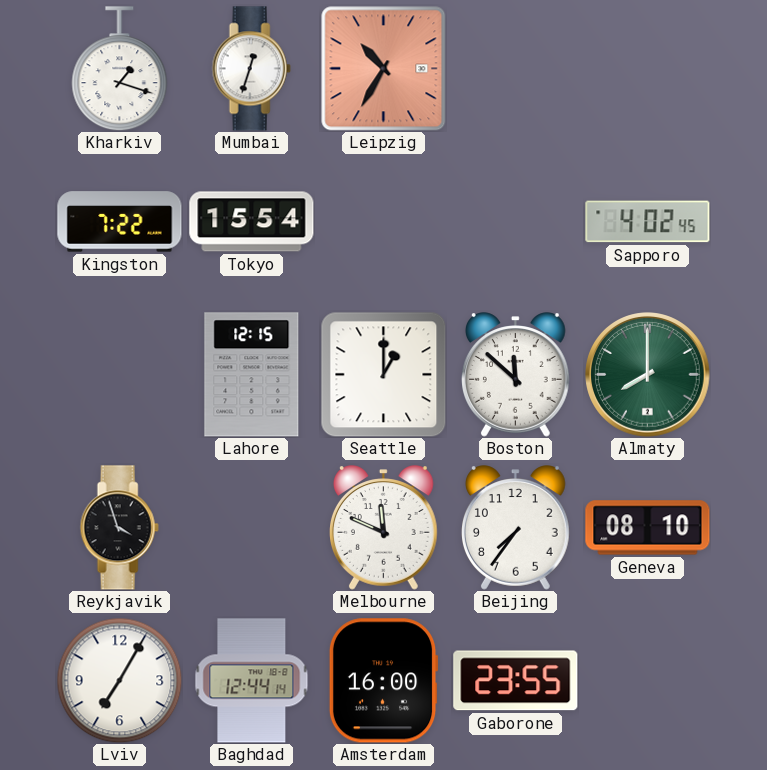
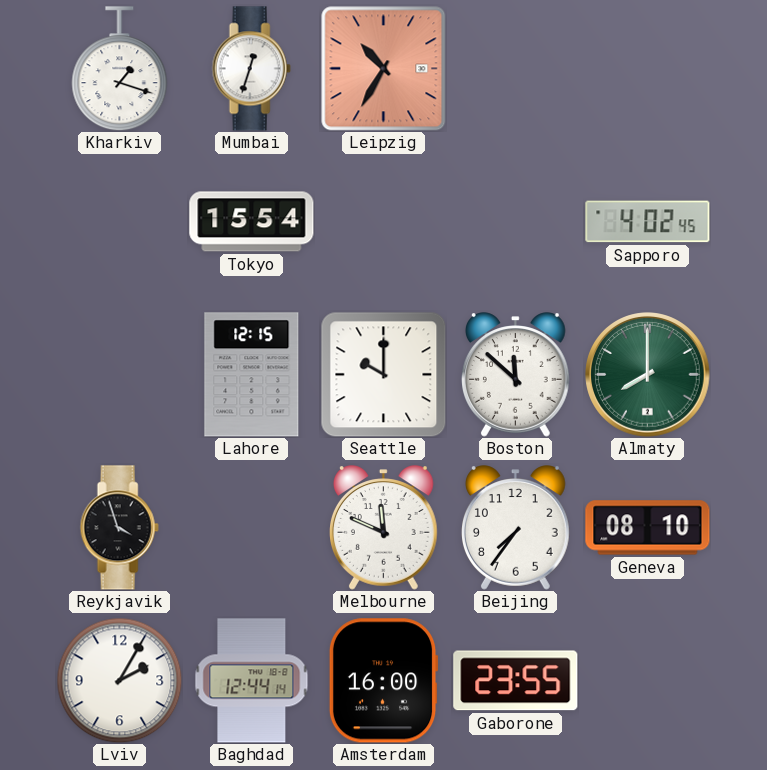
Kingston: 7:22 -> none (120, 222)
Seattle: 1:00 -> 10:00 (383, 374)
Lviv: 7:05 -> 2:05 (119, 680)
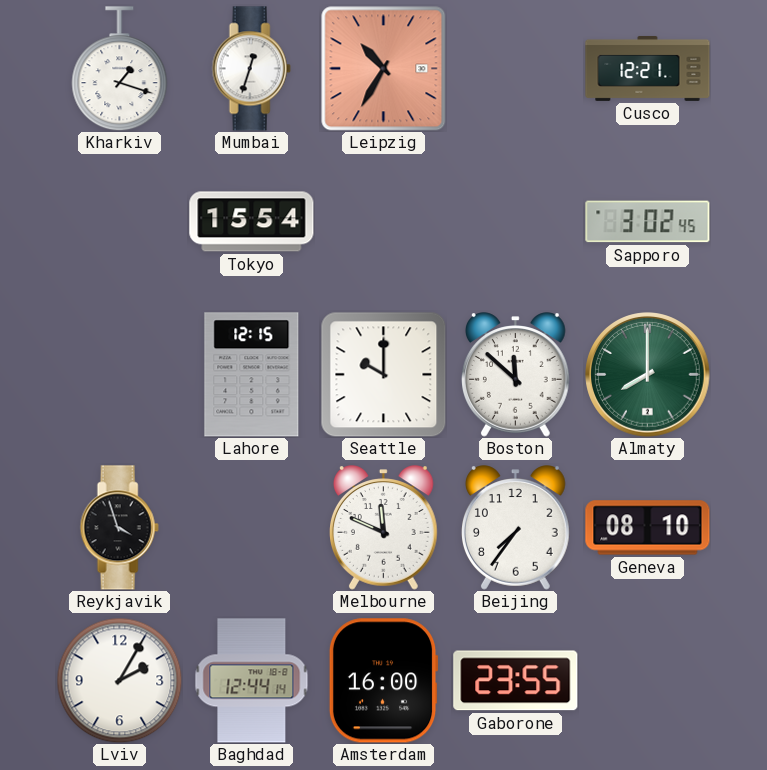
Cusco: none -> 12:21 (648, 68)
Sapporo: 4:02 -> 3:02 (648, 222)
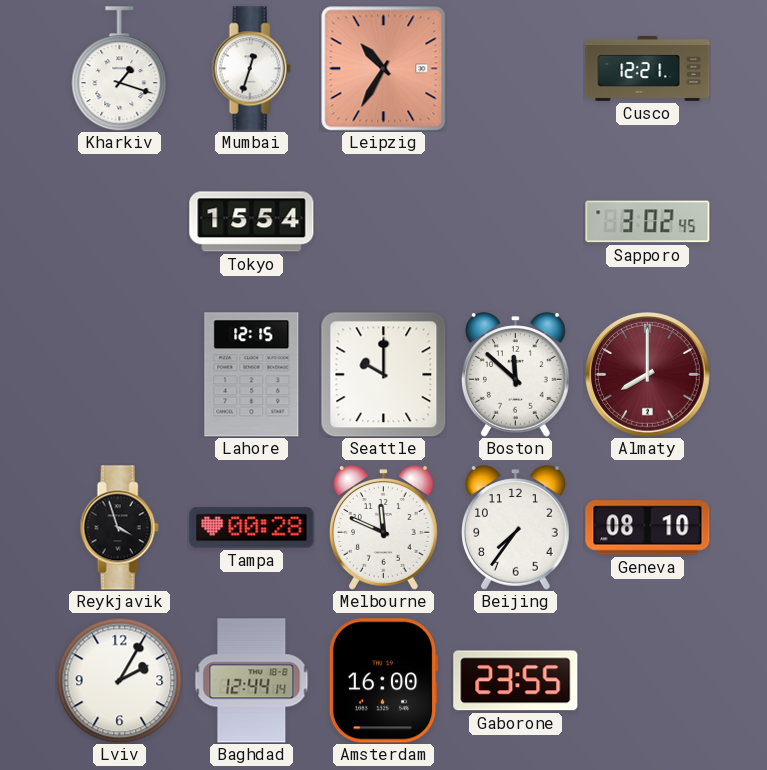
Almaty dial: green -> burgundy (648, 375)
Tampa: none -> 00:28 (252, 528)
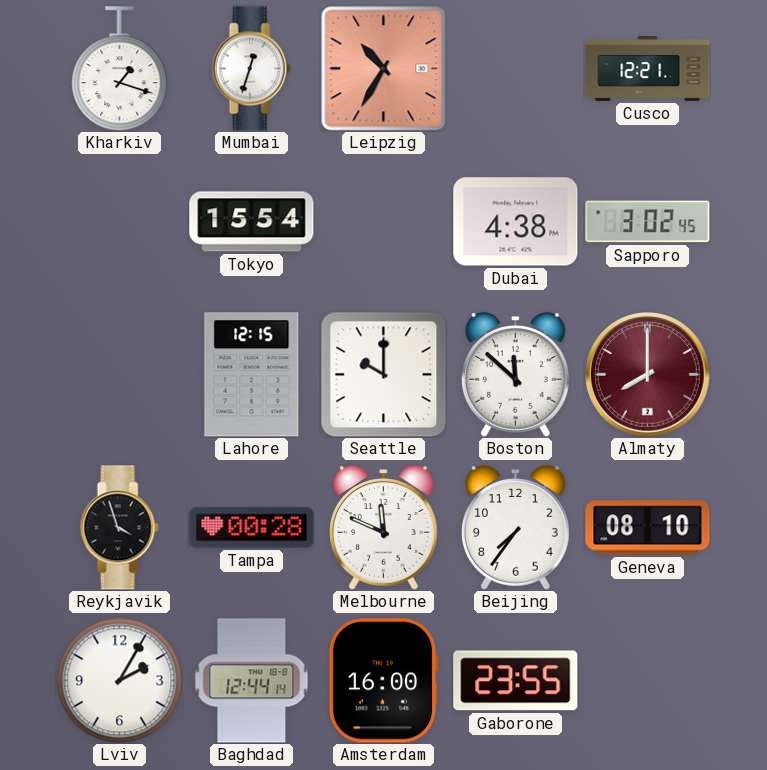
Dubai: none -> 4:38 (516, 222)
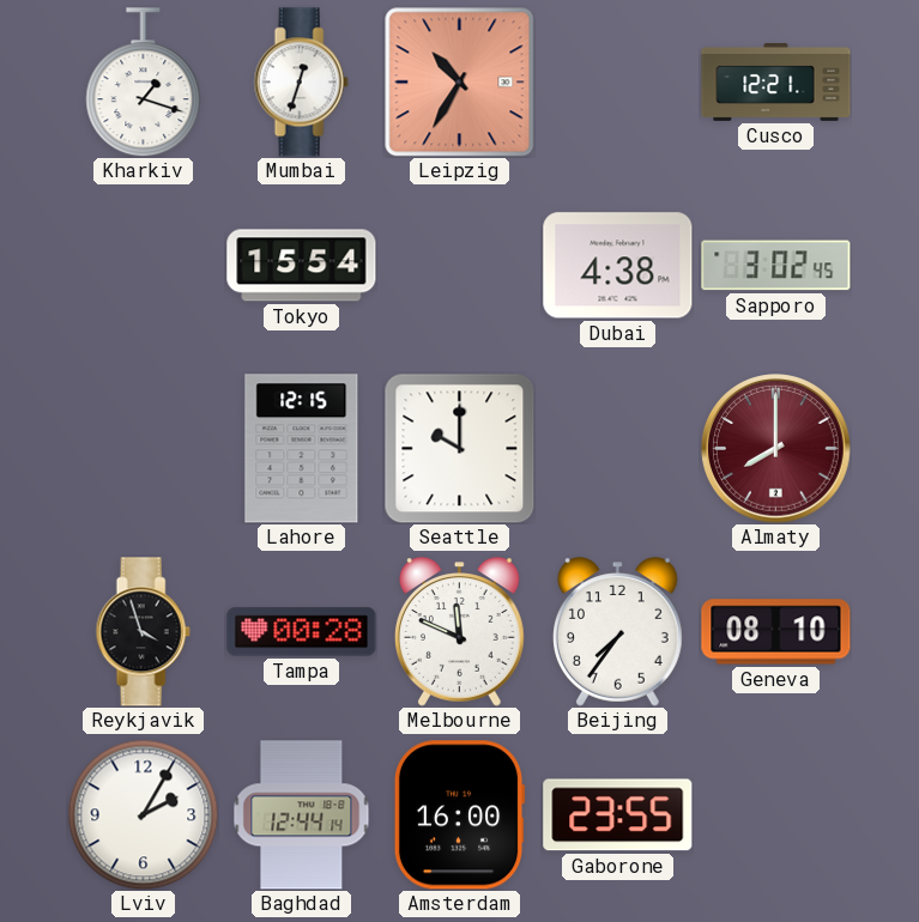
Boston: 11:52 -> none (516, 375)
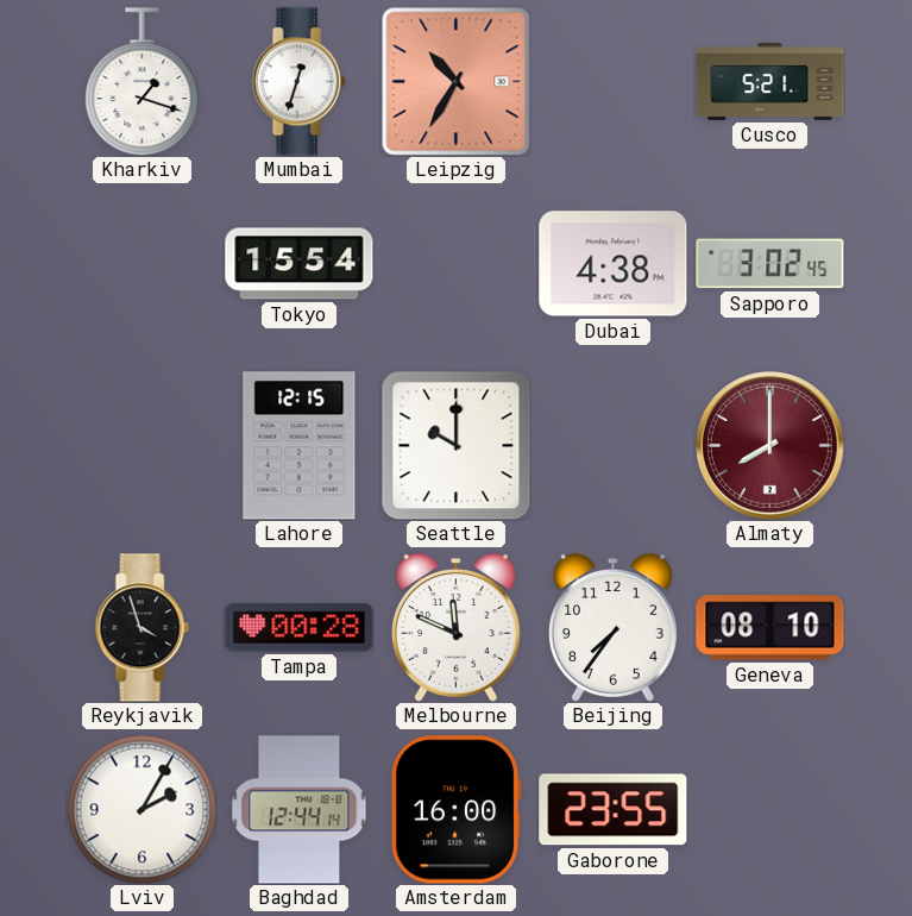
Cusco: 12:21 -> 5:21 (771, 81)
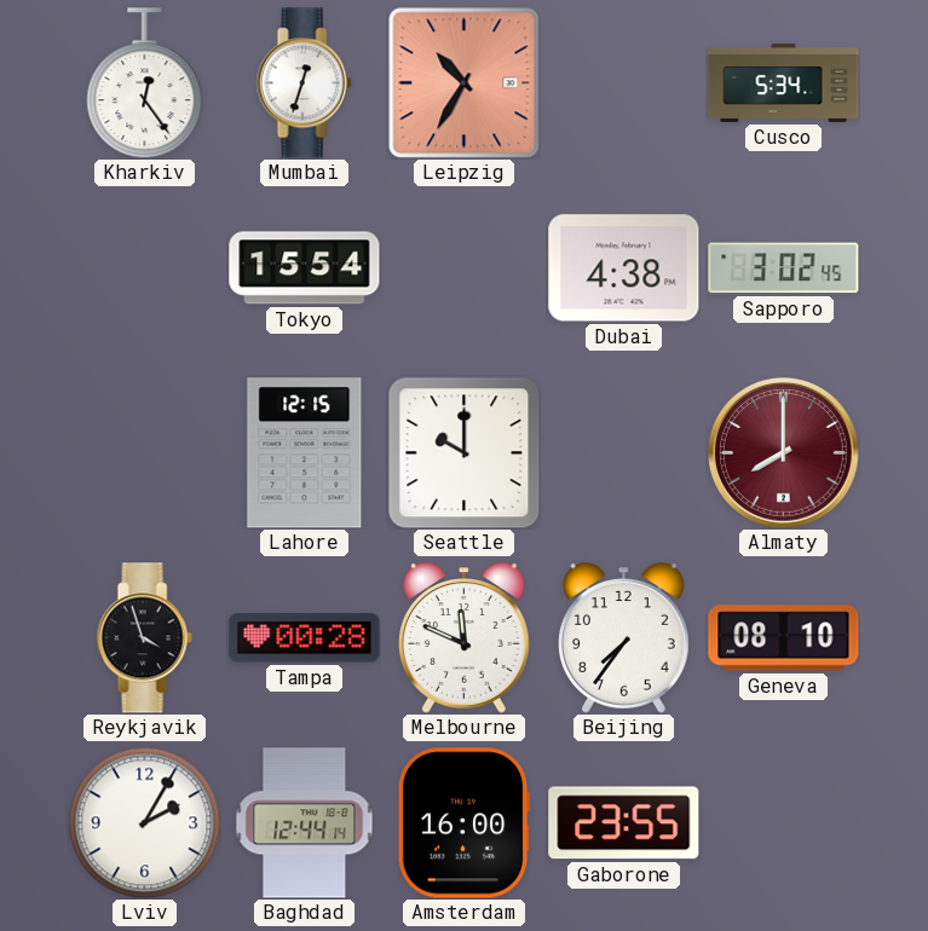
Kharkiv: 1:18 -> 12:24 (145, 83)
Cusco: 5:21 -> 5:34 (784, 82)
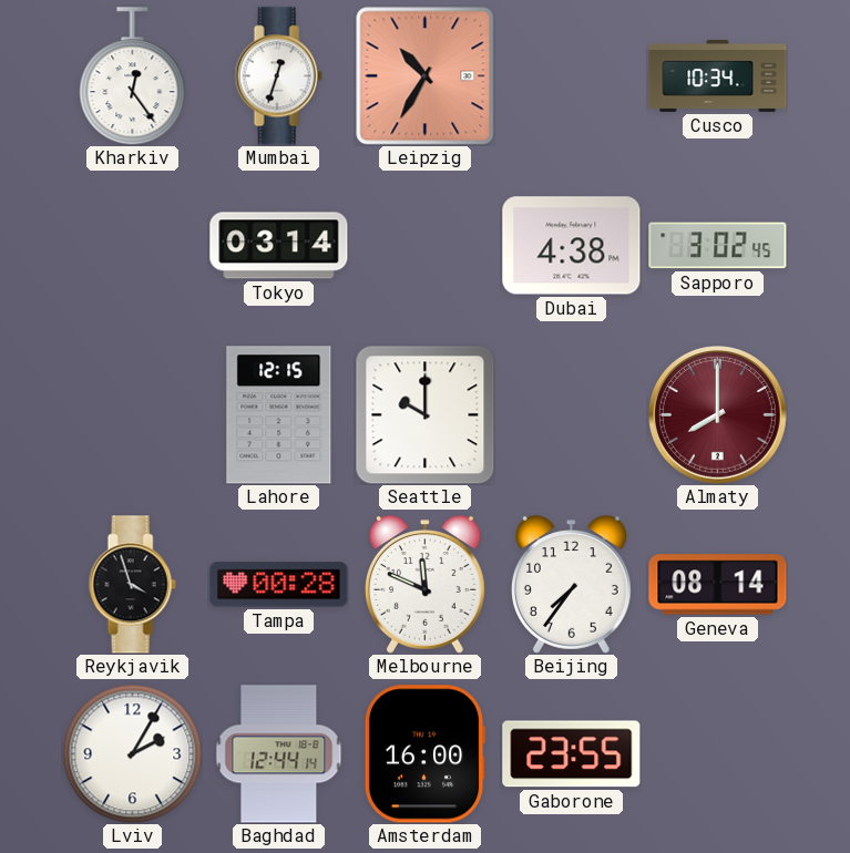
Cusco: 5:34 -> 10:34 (718, 75)
Tokyo: 15:54 -> 03:14 (279, 246)
Geneva: 08:10 -> 08:14 (718, 585)
